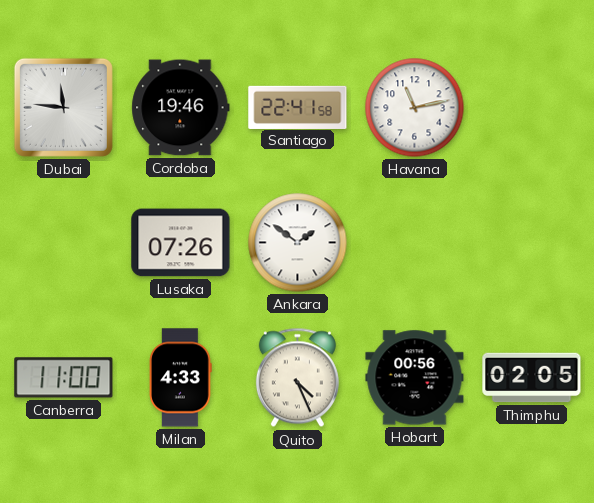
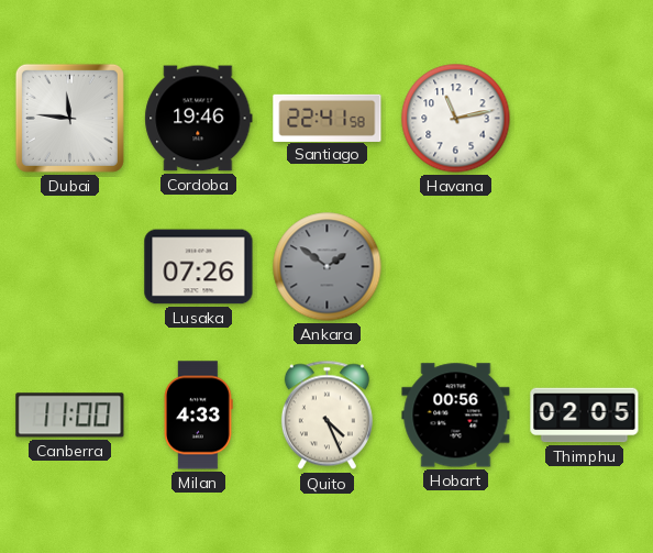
Ankara dial: white -> grey (328, 267)
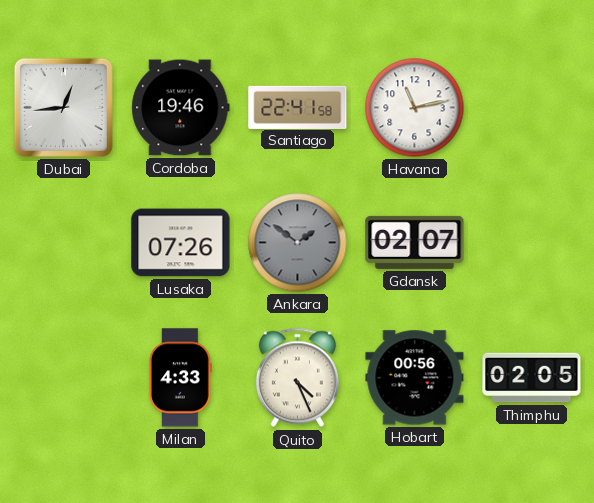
Dubai: 11:46 -> 12:44 (63, 107)
Gdansk: none -> 02:07 (415, 242)
Canberra: 11:00 -> none (70, 416)
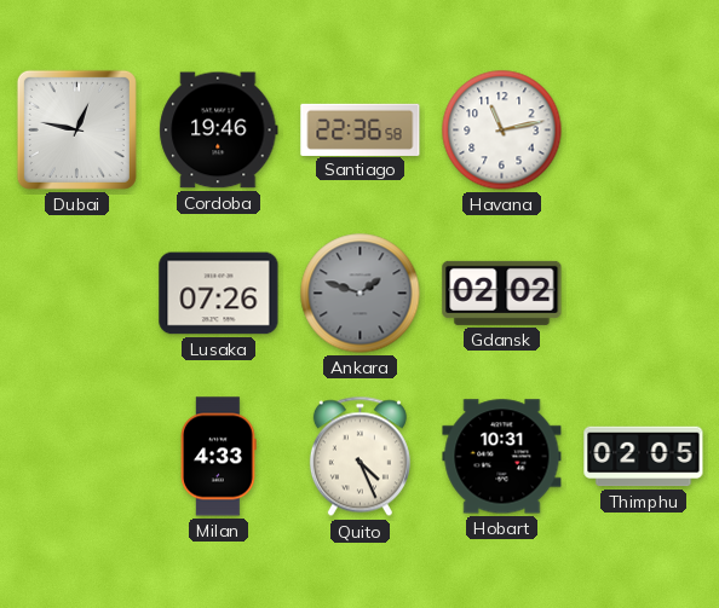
Dubai: 12:44 -> 12:47 (76, 129)
Santiago: 22:41 -> 22:36 (361, 129)
Ankara: 1:51 -> 1:48 (361, 294)
Gdansk: 02:07 -> 02:02 (502, 293)
Hobart: 00:56 -> 10:31 (502, 457)
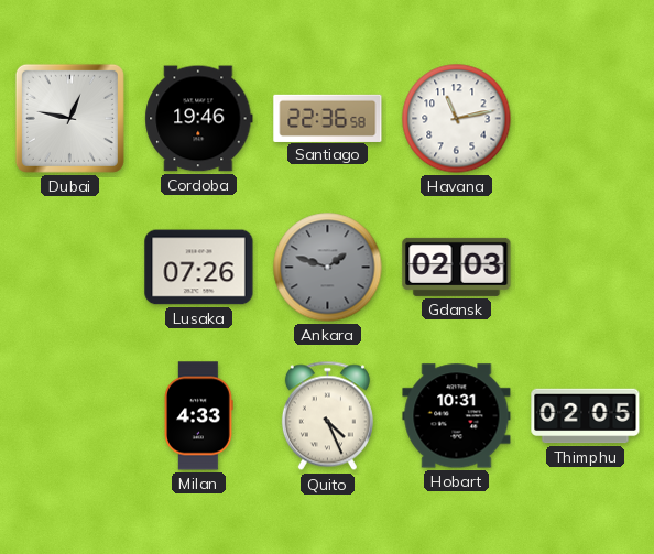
Gdansk: 02:02 -> 02:03 (457, 267)
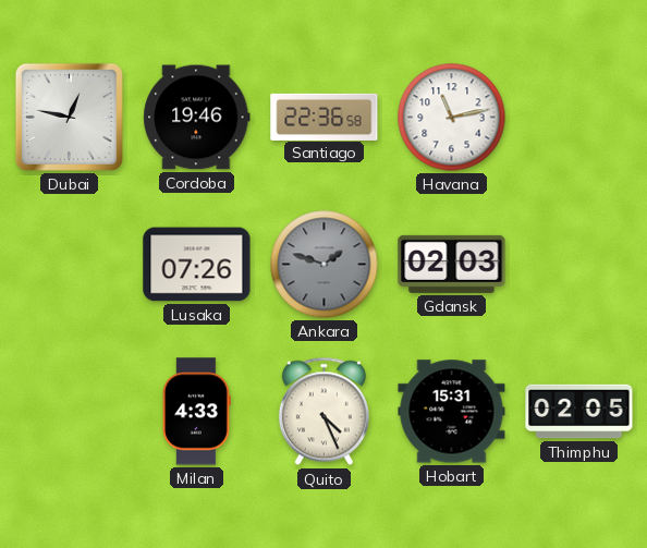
Hobart: 10:31 -> 15:31 (452, 412)
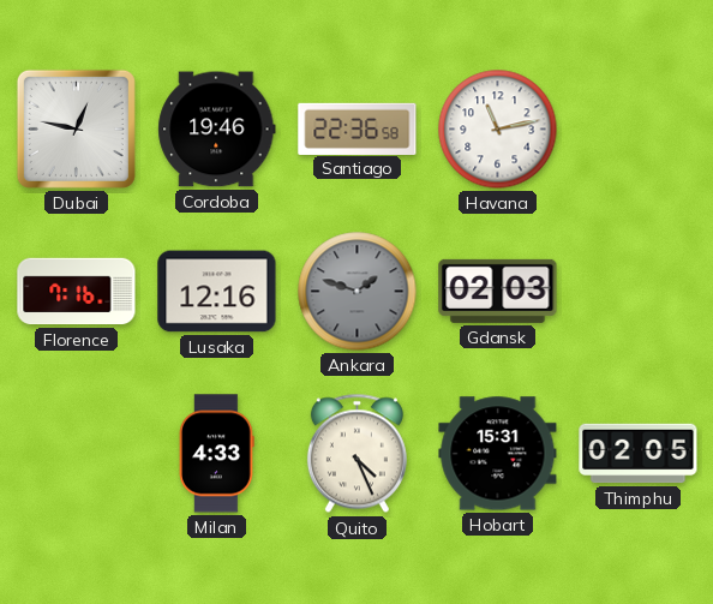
Florence: none -> 7:16 (77, 292)
Lusaka: 07:26 -> 12:16 (217, 292)
